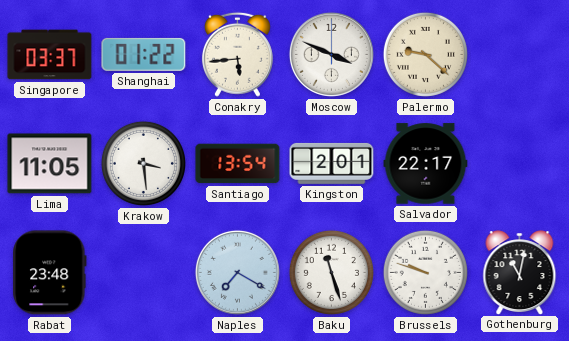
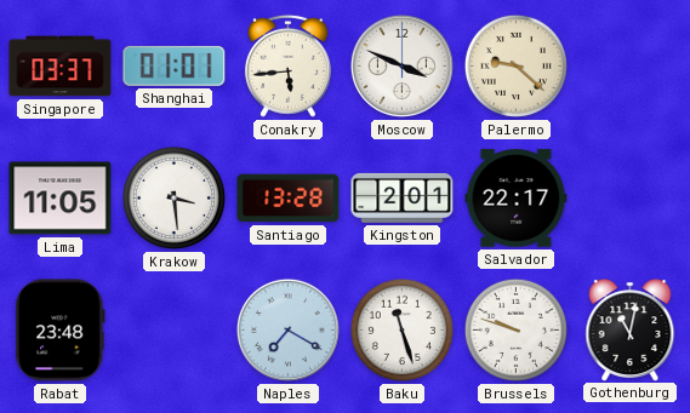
Shanghai: 01:22 -> 01:01 (175, 65)
Santiago: 13:54 -> 13:28 (289, 199)
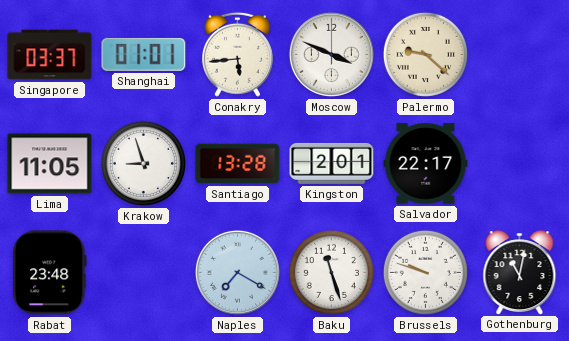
Krakow: 3:29 -> 8:57 (143, 163)
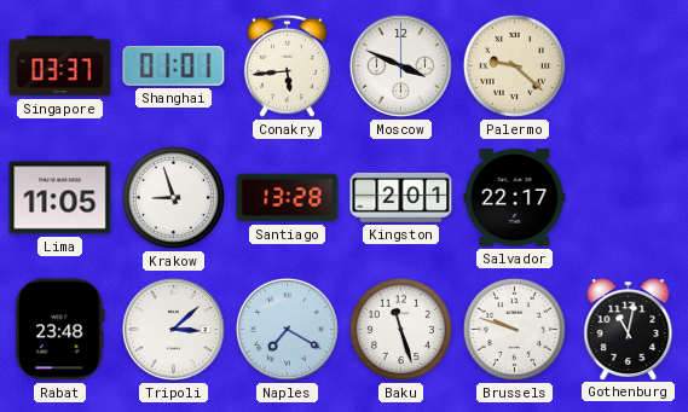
Tripoli: none -> 3:08 (173, 329)
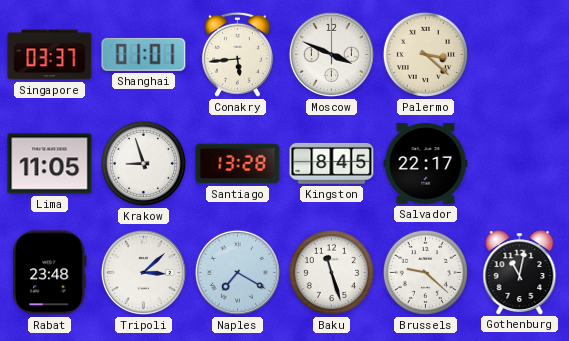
Palermo: 9:22 -> 3:22 (425, 54)
Kingston: 2:01 -> 8:45 (332, 163)
Brussels: 9:48 -> 9:22 (425, 272)
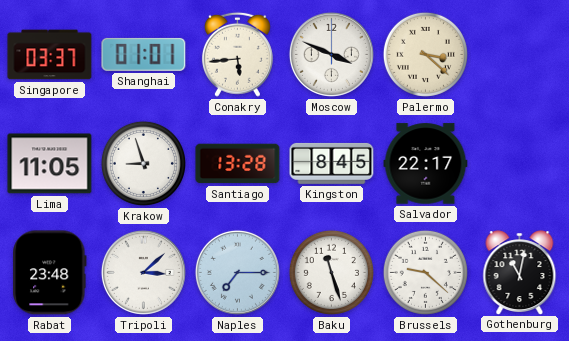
Naples: 7:20 -> 7:15 (237, 272)
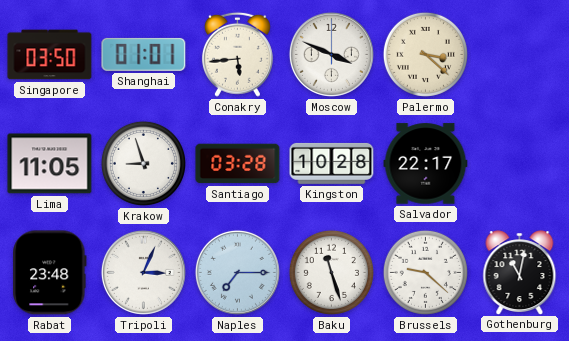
Singapore: 03:37 -> 03:50 (50, 55)
Santiago: 13:28 -> 03:28 (238, 164)
Kingston: 8:45 -> 10:28 (332, 163)
Tripoli: 3:08 -> 3:04 (143, 272)
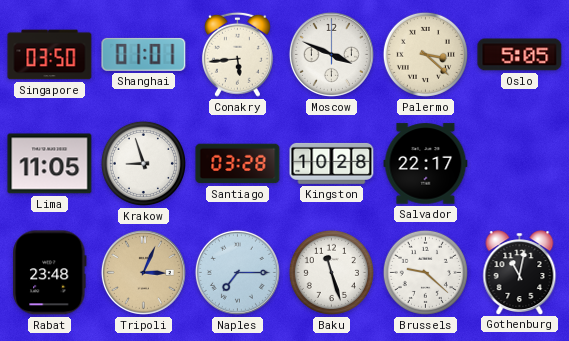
Oslo: none -> 5:05 (520, 55)
Tripoli dial: white -> champagne (143, 272)
